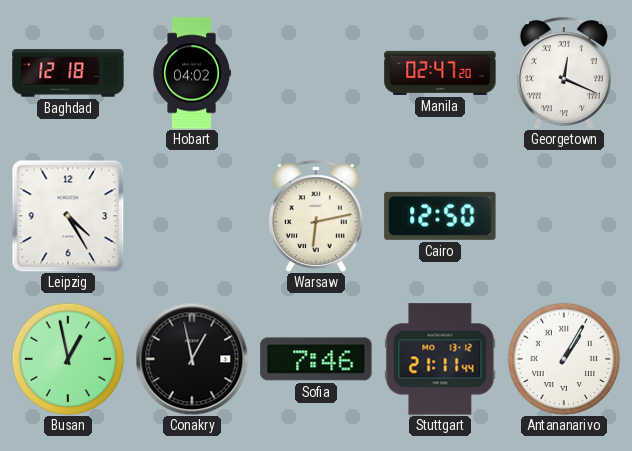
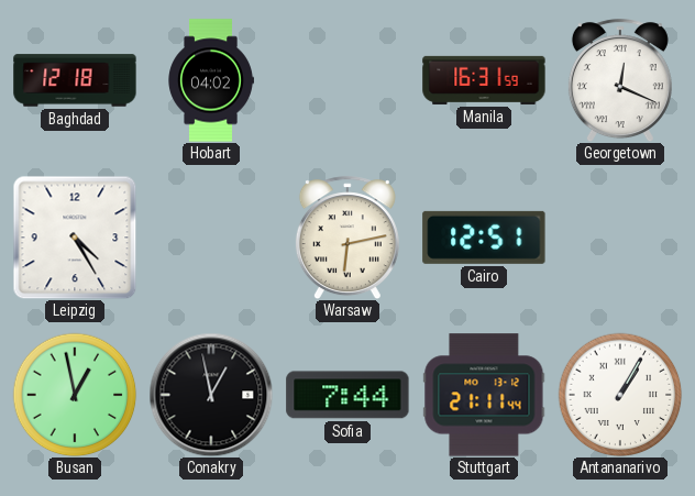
Manila: 02:47 -> 16:31 (484, 80)
Cairo: 12:50 -> 12:51 (484, 238)
Sofia: 7:46 -> 7:44 (347, 395)
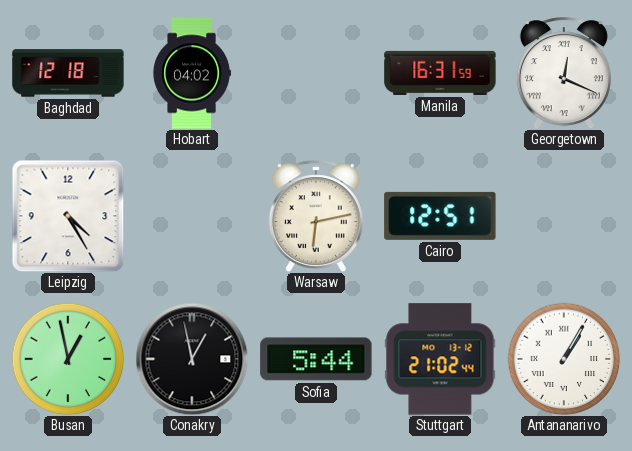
Sofia: 7:44 -> 5:44 (316, 359)
Stuttgart: 21:11 -> 21:02 (440, 359)
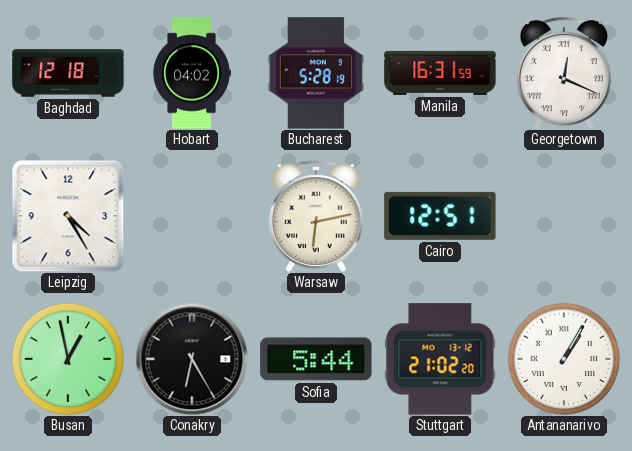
Bucharest: none -> 5:28 (316, 73)
Conakry: 12:58 -> 6:25 (192, 359)
Stuttgart: 21:02:44 -> 21:02:20 (440, 359)
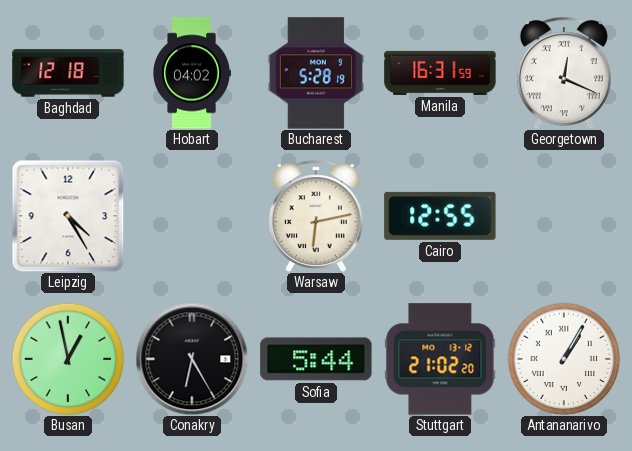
Cairo: 12:51 -> 12:55 (440, 216)
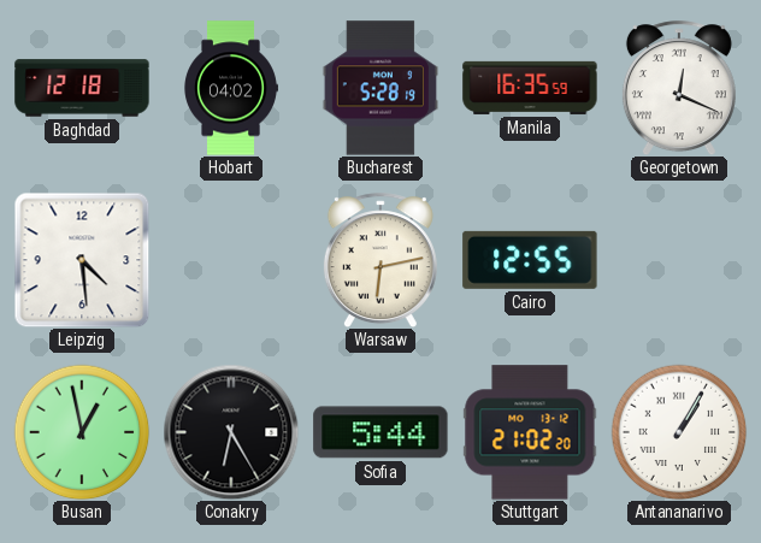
Manila: 16:31 -> 16:35 (530, 88)
Leipzig: 4:25 -> 4:29 (82, 260)
